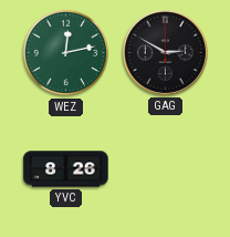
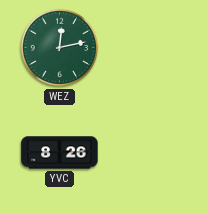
GAG: 2:50 -> none (165, 52)
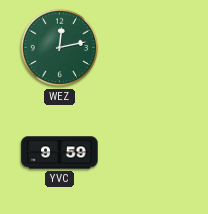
YVC: 8:26 -> 9:59 (60, 153)
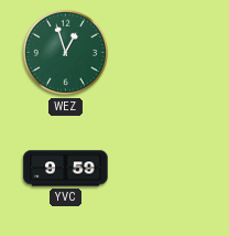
WEZ: 12:13 -> 12:57 (66, 53)
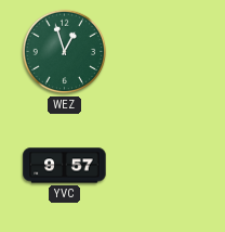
YVC: 9:59 -> 9:57 (65, 166)
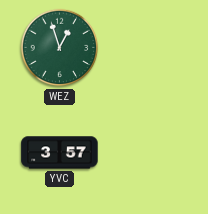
YVC: 9:57 -> 3:57 (60, 153)
